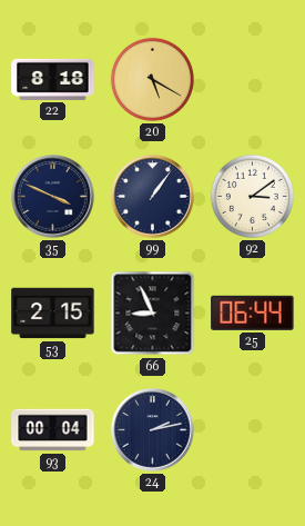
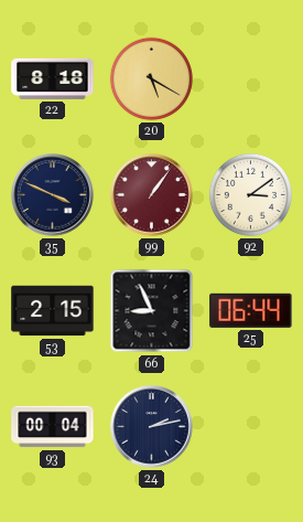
99 dial: navy -> burgundy (152, 195)
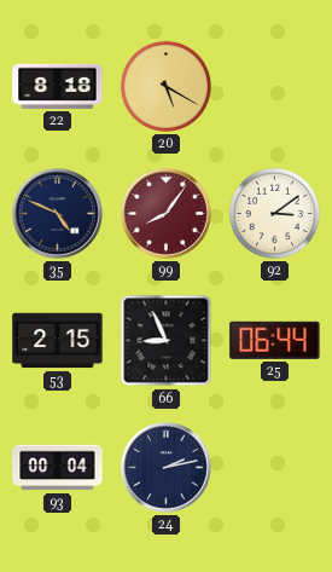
35: 3:49 -> 4:49 (58, 214)
99: 1:06 -> 8:06 (167, 214)
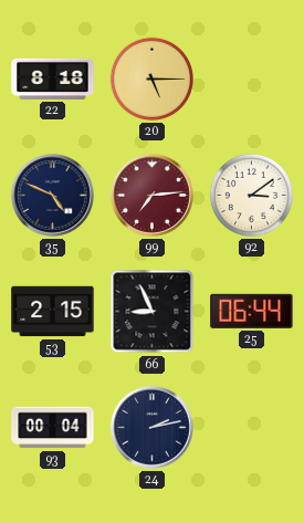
20: 5:20 -> 5:15 (151, 79)
99: 8:06 -> 7:14 (153, 196)
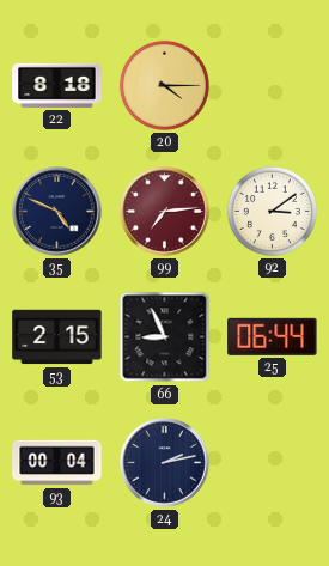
20: 5:15 -> 4:15 (164, 85)
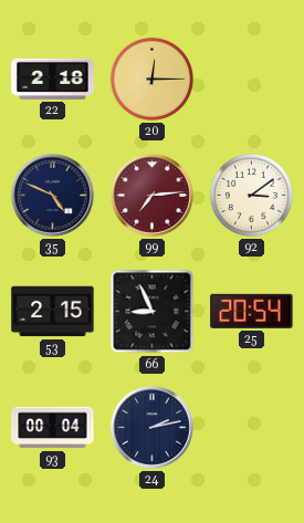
22: 8:18 -> 2:18 (53, 79)
20: 4:15 -> 12:15 (151, 79)
25: 06:44 -> 20:54 (252, 311)
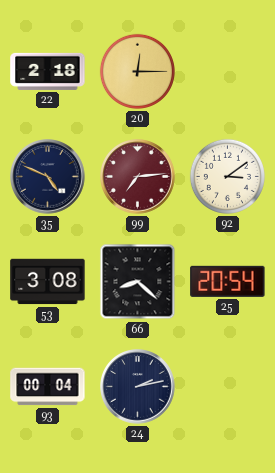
53: 2:15 -> 3:08 (48, 282)
66: 8:56 -> 8:22 (138, 282)
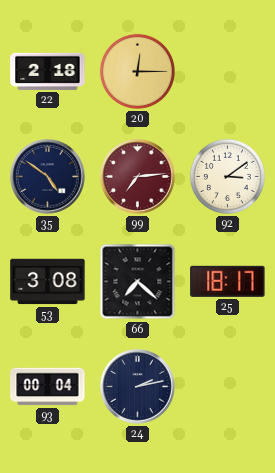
35: 4:49 -> 4:51 (48, 177)
66: 8:22 -> 7:22 (138, 282)
25: 20:54 -> 18:17 (228, 281)
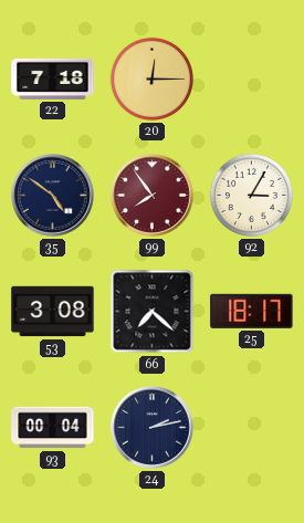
22: 2:18 -> 7:18 (53, 79)
99: 7:14 -> 7:54 (153, 196)
92: 3:09 -> 3:05 (251, 195)
